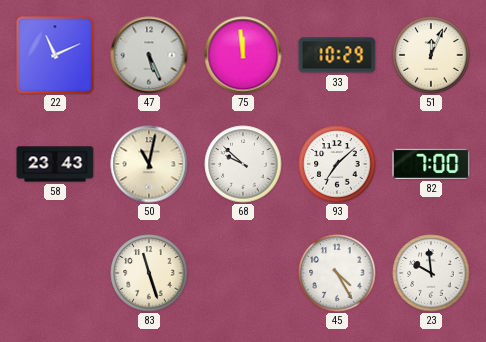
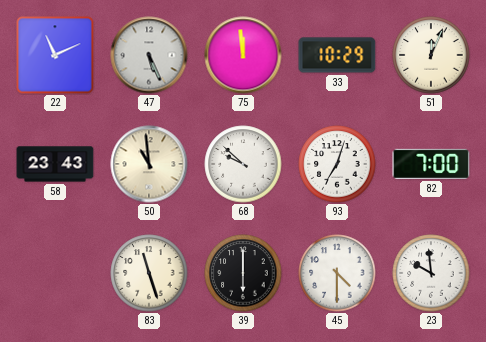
50: 11:02 -> 10:59 (149, 164)
93: 7:08 -> 7:03 (337, 164)
39: none -> 6:00 (243, 273)
45: 4:25 -> 4:30 (337, 273)
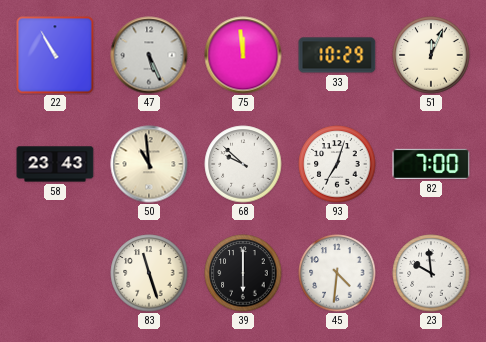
22: 11:11 -> 10:55 (55, 55)
45: 4:30 -> 4:31 (337, 273)
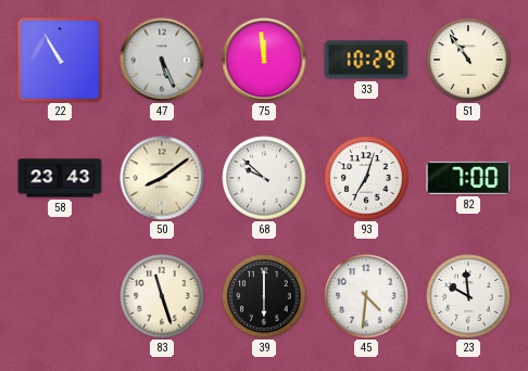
51: 12:04 -> 10:54 (468, 60)
50: 10:59 -> 8:09 (162, 178)
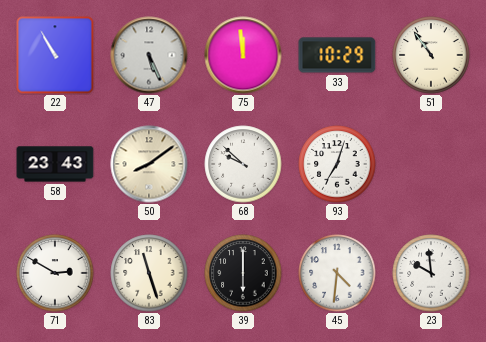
82: 7:00 -> none (468, 178)
71: none -> 2:50 (55, 273)
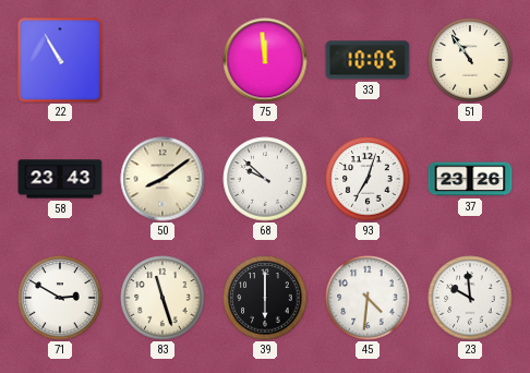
47: 5:26 -> none (149, 55)
33: 10:29 -> 10:05 (368, 60)
37: none -> 23:26 (470, 179)
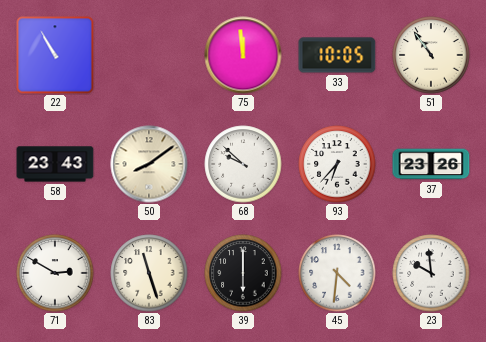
93: 7:03 -> 6:37 (337, 164)
